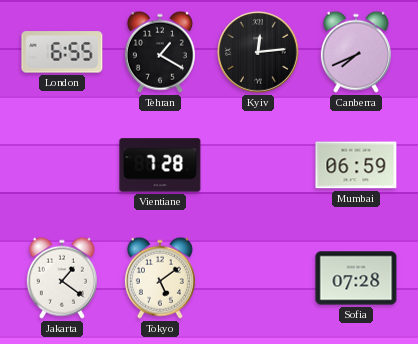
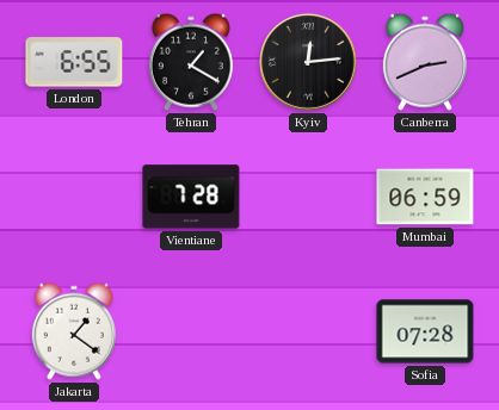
Canberra: 7:41 -> 2:41 (425, 62)
Tokyo: 5:09 -> none (160, 278)
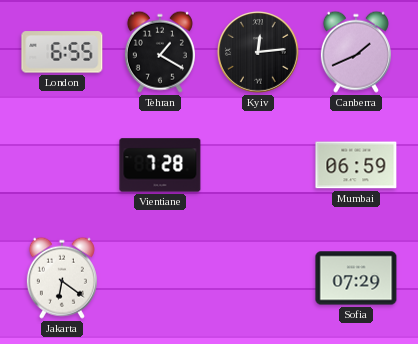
Canberra: 2:41 -> 1:41 (356, 52)
Jakarta: 1:21 -> 6:21 (62, 278)
Sofia: 07:28 -> 07:29 (356, 278)
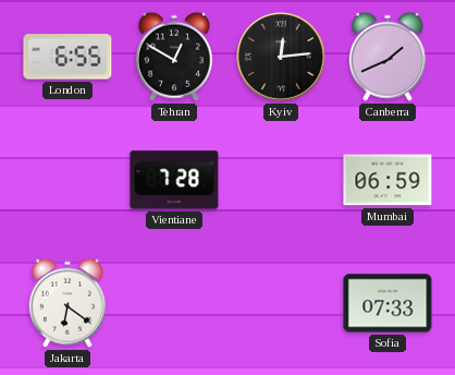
Tehran: 1:20 -> 12:50 (174, 57)
Sofia: 07:29 -> 07:33 (388, 303)
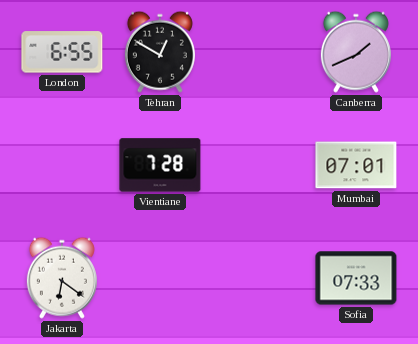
Kyiv: 12:14 -> none (282, 58)
Mumbai: 06:59 -> 07:01 (356, 165)
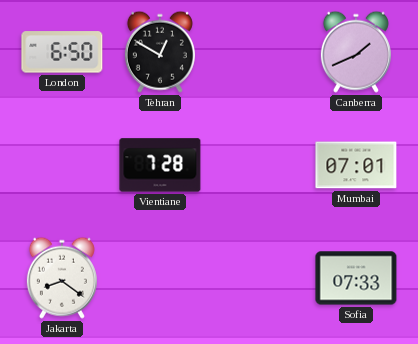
London: 6:55 -> 6:50 (62, 52)
Jakarta: 6:21 -> 8:21 (62, 278)
